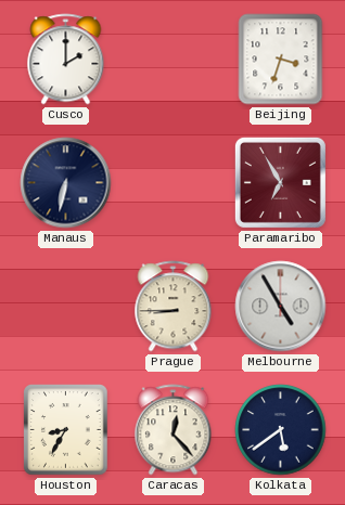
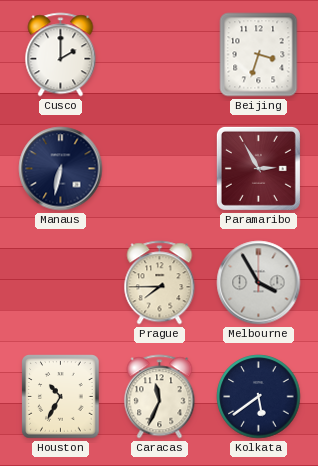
Paramaribo: 6:55 -> 2:55 (258, 168)
Prague: 8:45 -> 7:45 (160, 283)
Melbourne: 4:55 -> 3:55 (259, 283)
Houston: 8:35 -> 10:35 (61, 397)
Caracas: 12:23 -> 11:34 (160, 397)
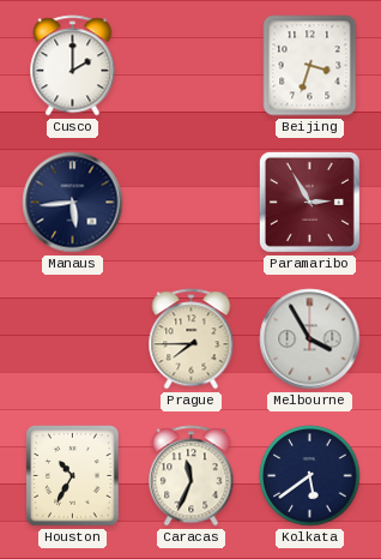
Manaus: 6:32 -> 5:44 (73, 203)
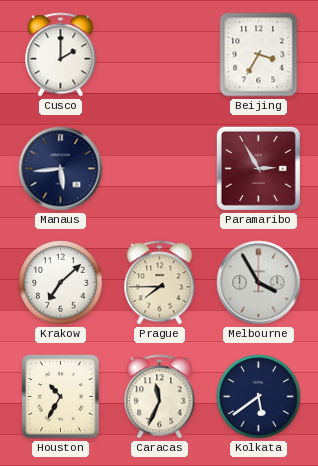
Beijing: 3:33 -> 3:35 (259, 55)
Krakow: none -> 7:08 (61, 283)
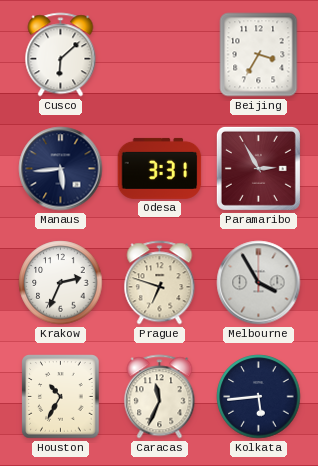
Cusco: 2:00 -> 6:08 (61, 55)
Odesa: none -> 3:31 (160, 168)
Krakow: 7:08 -> 2:34 (61, 283)
Prague: 7:45 -> 6:48 (160, 283)
Kolkata: 5:39 -> 5:44 (259, 397)
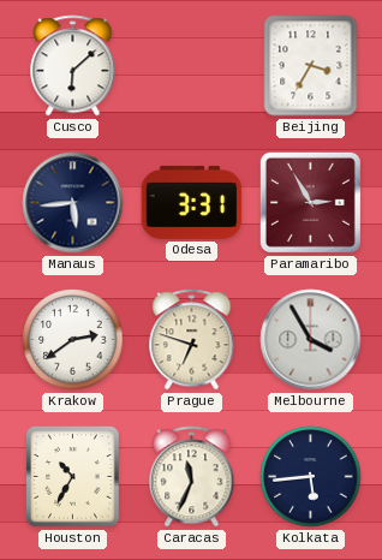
Krakow: 2:34 -> 2:39 (73, 340)
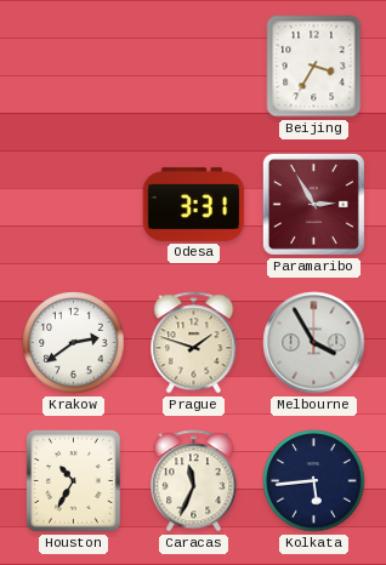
Cusco: 6:08 -> none (73, 66)
Manaus: 5:44 -> none (73, 203)
Prague: 6:48 -> 1:48 (194, 343)
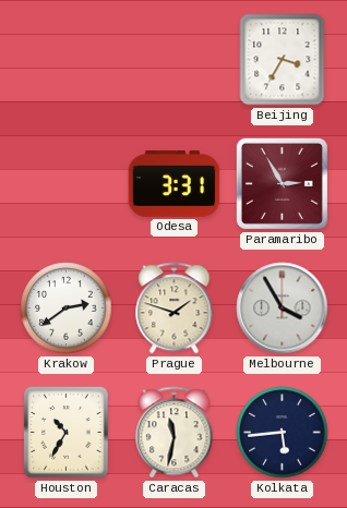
Caracas: 11:34 -> 11:32 (175, 433)
